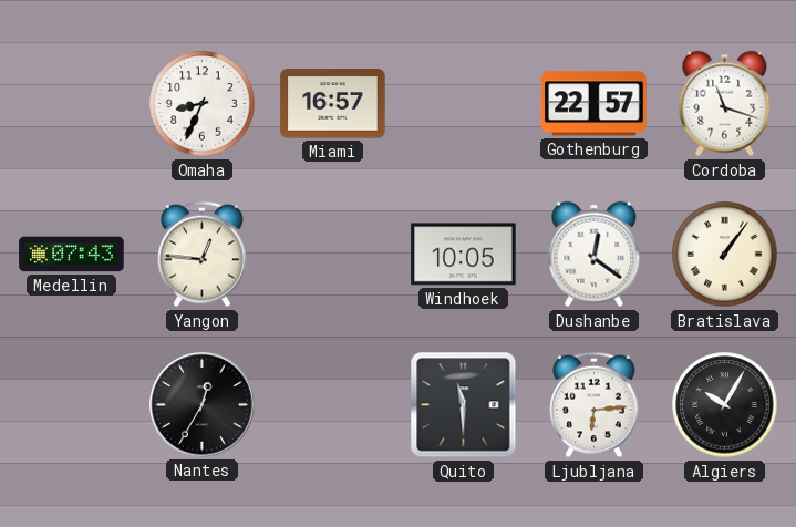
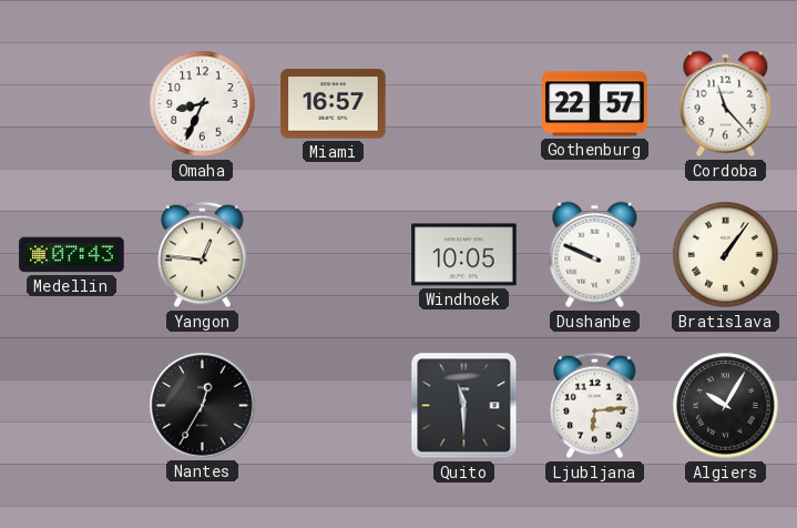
Cordoba: 11:18 -> 11:23 (726, 104)
Dushanbe: 12:21 -> 9:49 (595, 255)
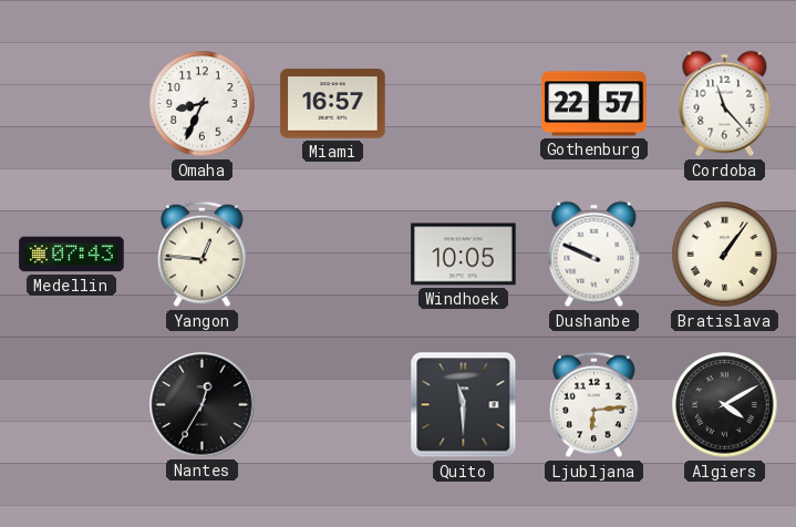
Algiers: 10:05 -> 4:10 (725, 405)
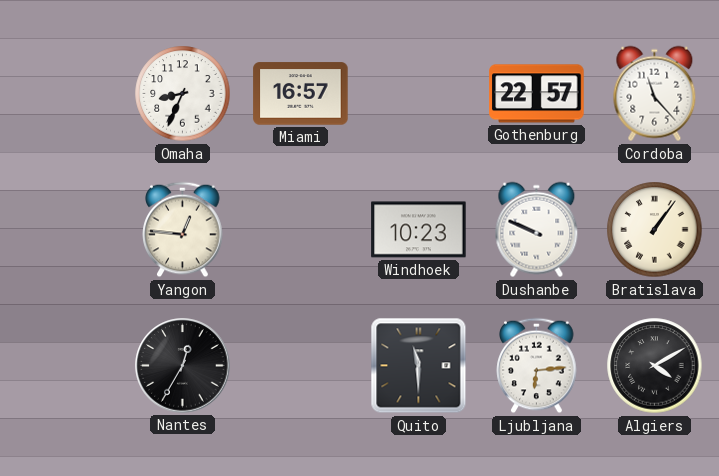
Medellin: 07:43 -> none (72, 255)
Windhoek: 10:05 -> 10:23 (419, 230)
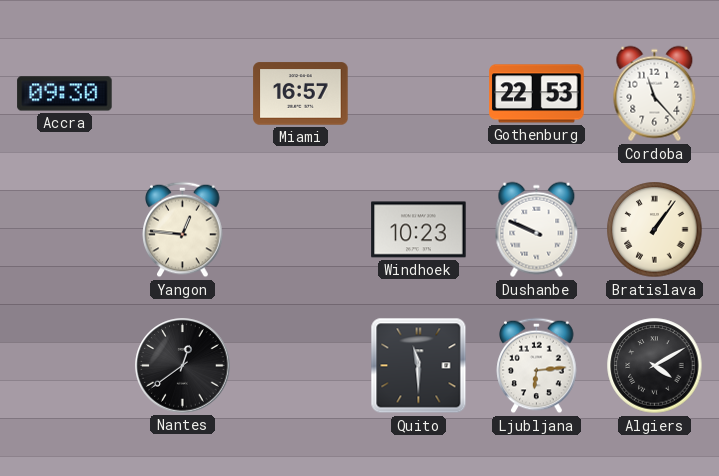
Accra: none -> 09:30 (65, 94)
Omaha: 8:34 -> none (183, 94)
Gothenburg: 22:57 -> 22:53 (537, 94)
Nantes: 12:35 -> 12:39 (183, 366)
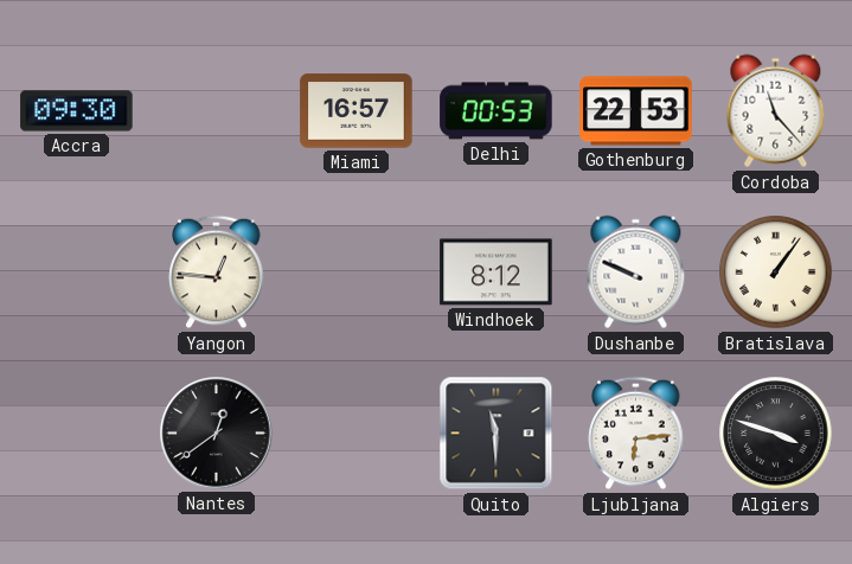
Delhi: none -> 00:53 (497, 111)
Windhoek: 10:23 -> 8:12 (497, 273)
Algiers: 4:10 -> 3:48 (776, 434)
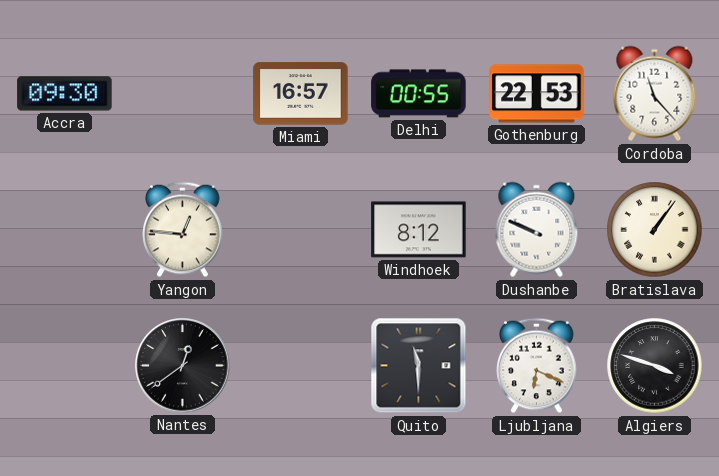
Delhi: 00:53 -> 00:55 (419, 94)
Ljubljana: 6:14 -> 6:19 (537, 366)
